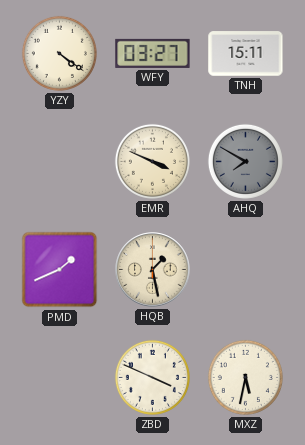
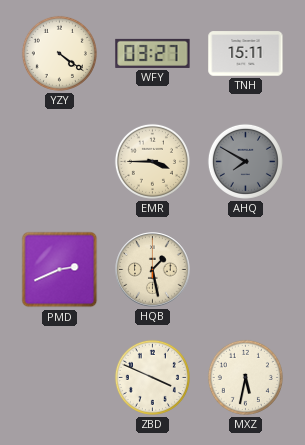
EMR: 3:49 -> 3:45 (152, 161)
PMD: 1:41 -> 2:41 (60, 270)
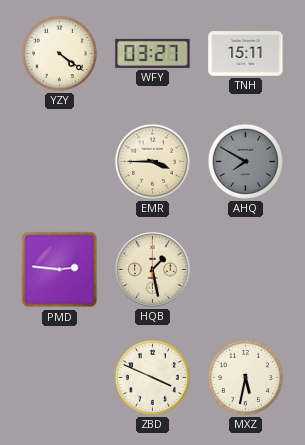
PMD: 2:41 -> 2:46 (60, 270)
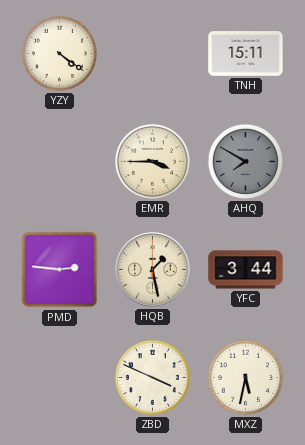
WFY: 03:27 -> none (153, 53)
YFC: none -> 3:44 (246, 270)
